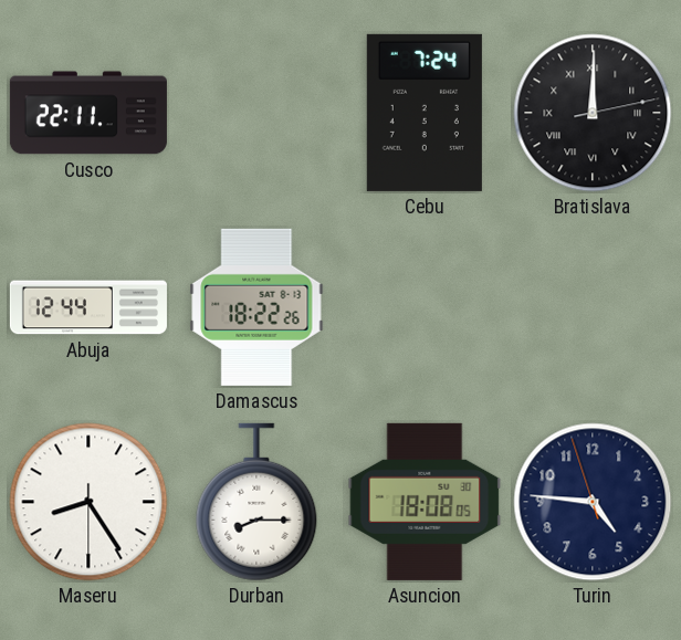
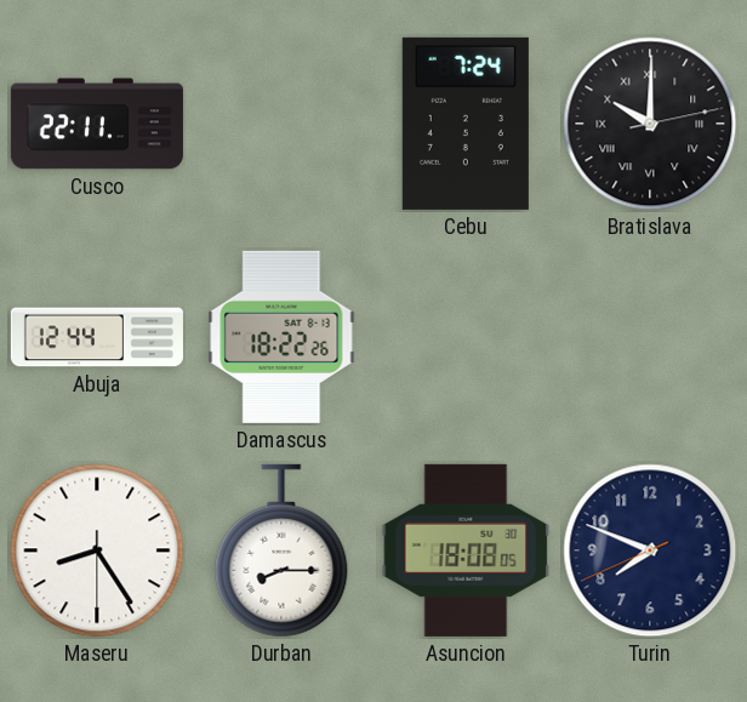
Bratislava: 12:00 -> 10:00 (650, 124)
Turin: 4:45 -> 7:48 (650, 550)
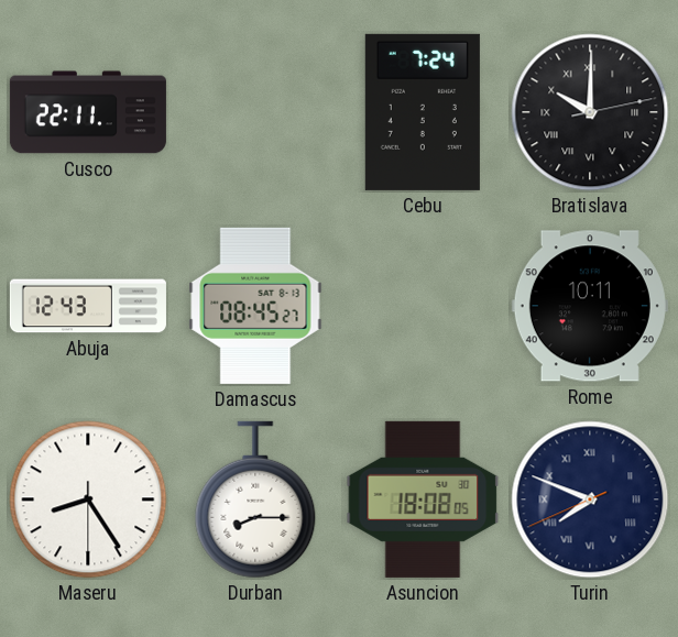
Abuja: 12:44 -> 12:43 (88, 306)
Damascus: 18:22 -> 08:45 (255, 306)
Rome: none -> 10:11 (590, 306)
Turin numerals: Arabic -> Roman (590, 499)
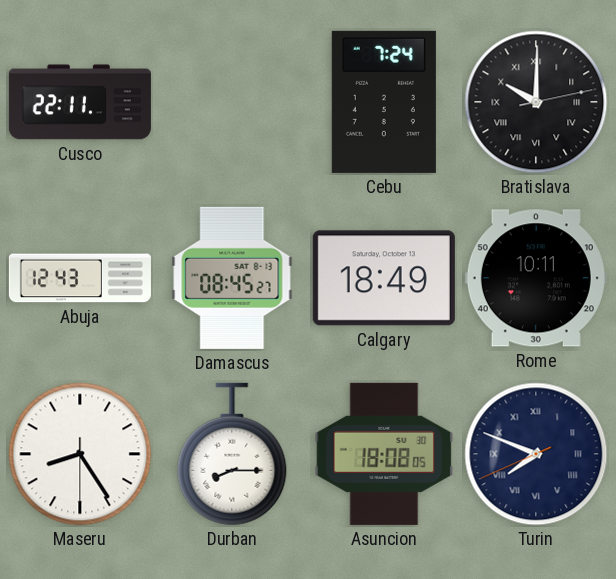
Calgary: none -> 18:49 (384, 278)
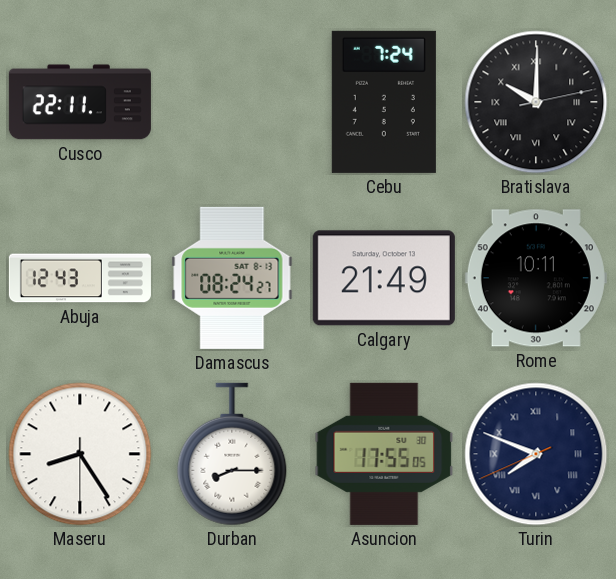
Damascus: 08:45 -> 08:24 (232, 278)
Calgary: 18:49 -> 21:49 (384, 278)
Asuncion: 18:08 -> 17:55 (384, 454)
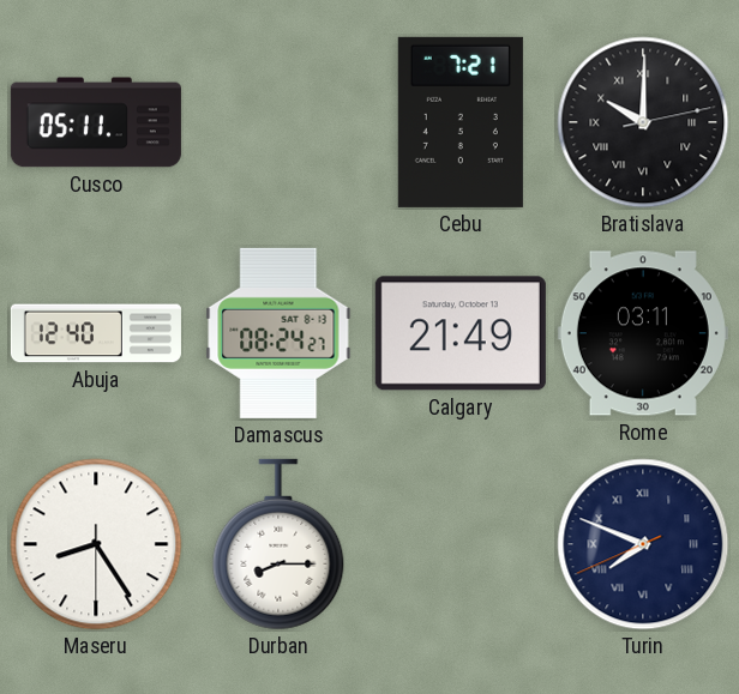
Cusco: 22:11 -> 05:11 (96, 122)
Cebu: 7:24 -> 7:21 (461, 122)
Abuja: 12:43 -> 12:40 (96, 333)
Rome: 10:11 -> 03:11 (643, 333)
Asuncion: 17:55 -> none (384, 454)
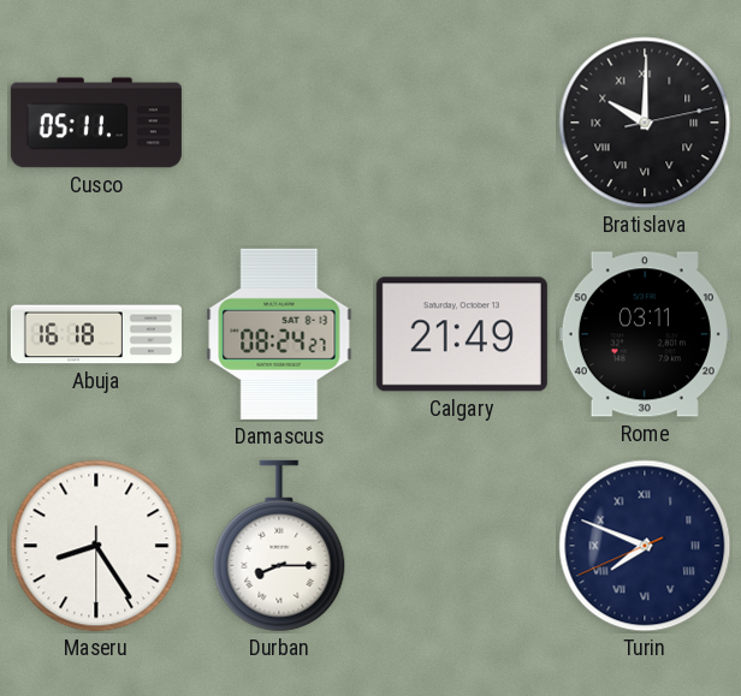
Cebu: 7:21 -> none (461, 122)
Abuja: 12:40 -> 16:18 (96, 334)
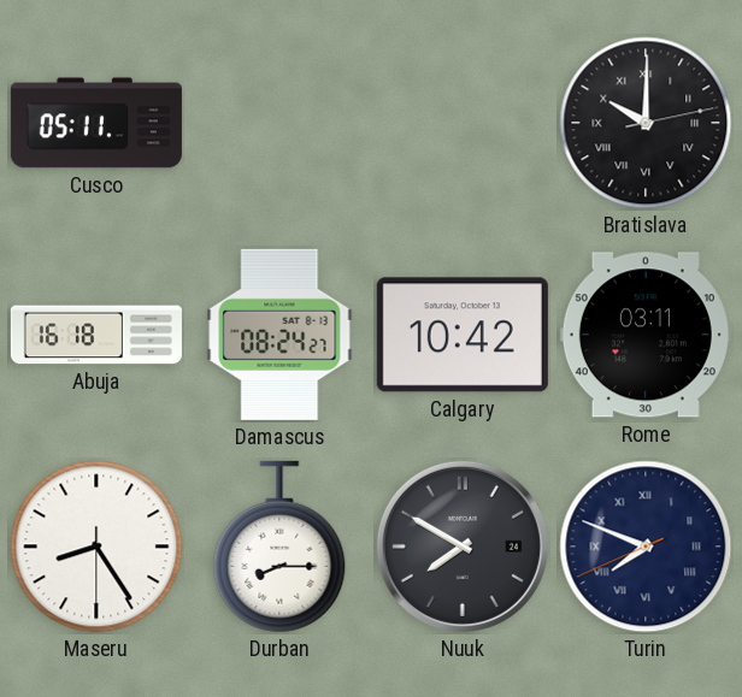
Calgary: 21:49 -> 10:42 (463, 335)
Nuuk: none -> 7:50 (463, 547)
